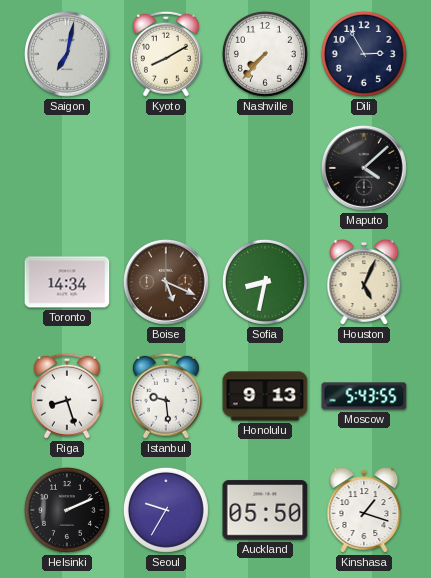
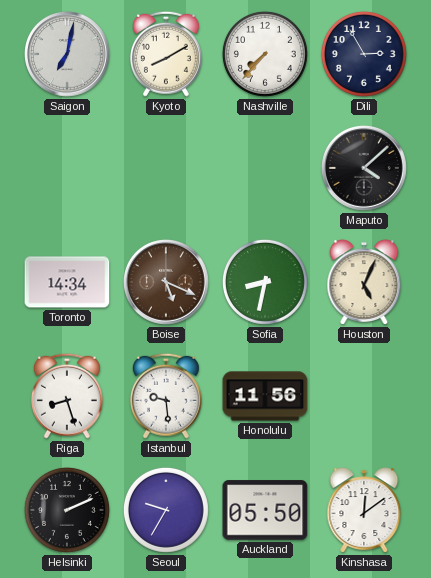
Honolulu: 9:13 -> 11:56 (265, 396)
Moscow: 5:43 -> none (364, 396)
Kinshasa: 1:18 -> 12:09 (364, 510)
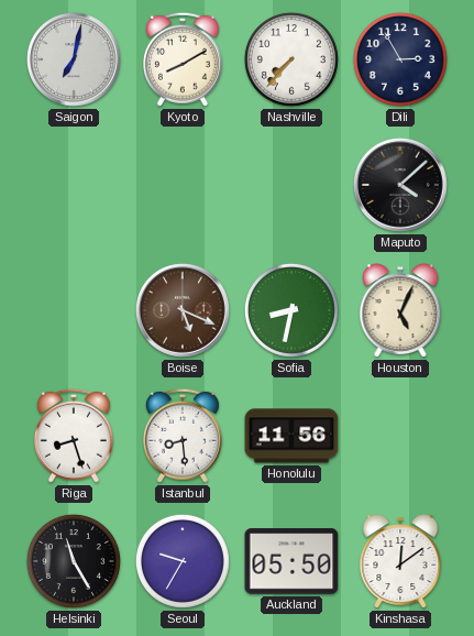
Toronto: 14:34 -> none (67, 282)
Istanbul: 9:29 -> 8:29 (183, 436)
Helsinki: 2:11 -> 11:25 (74, 561)
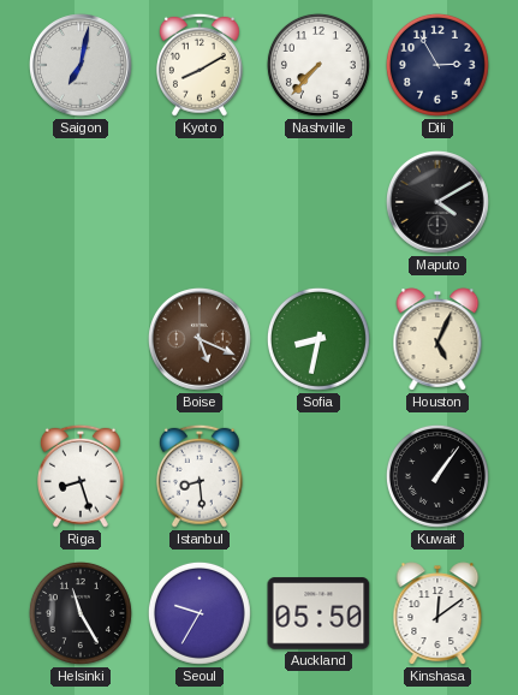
Maputo: 4:08 -> 4:10 (439, 203)
Honolulu: 11:56 -> none (291, 436)
Kuwait: none -> 1:06 (437, 476)
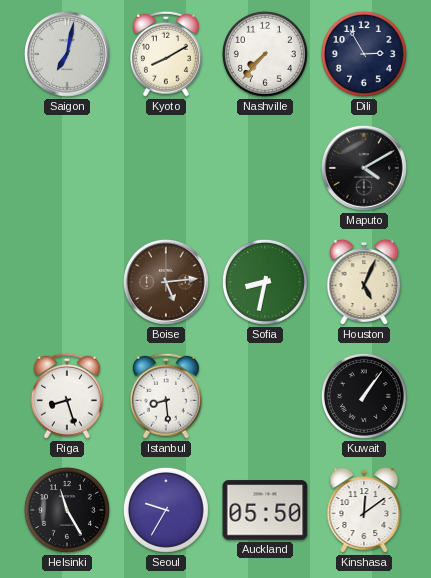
Boise: 5:19 -> 5:14 (167, 283)
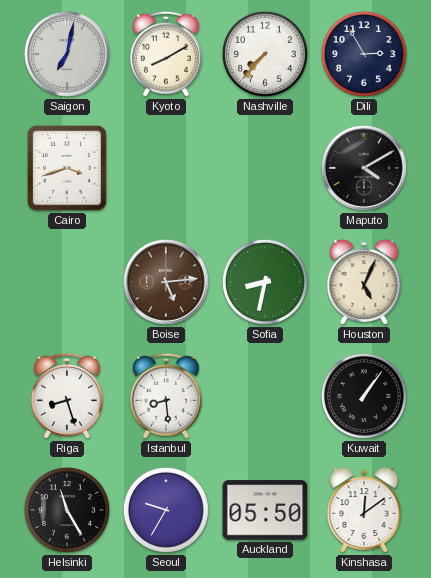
Cairo: none -> 3:42 (67, 168)
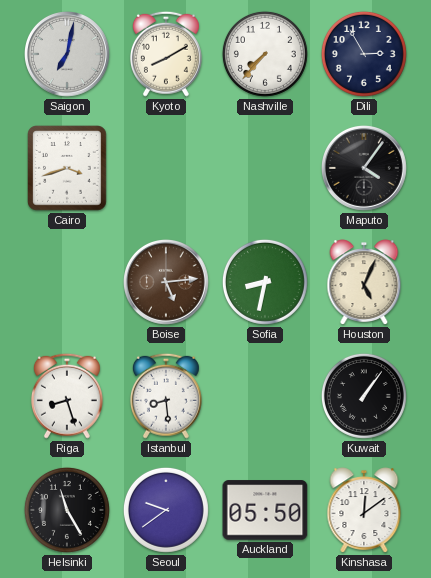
Maputo: 4:10 -> 4:06 (365, 169)
Seoul: 9:35 -> 9:39 (166, 510)
